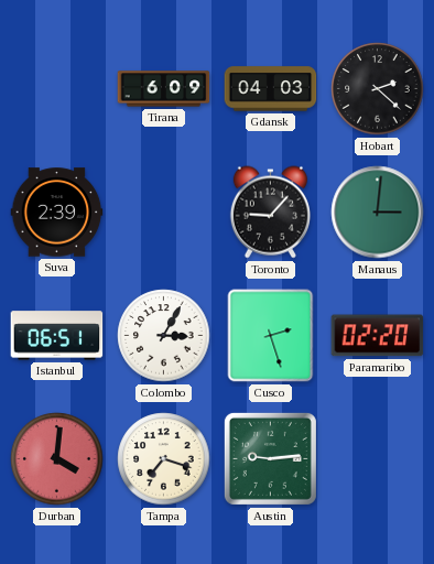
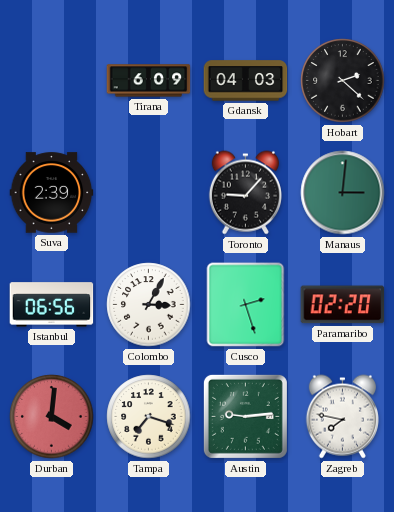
Istanbul: 06:51 -> 06:56 (52, 305)
Zagreb: none -> 7:47 (342, 417)
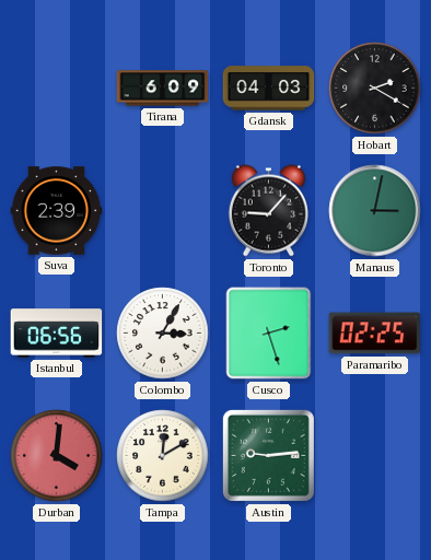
Hobart: 2:22 -> 2:20 (375, 89)
Manaus: 3:01 -> 3:02 (375, 211)
Paramaribo: 02:20 -> 02:25 (375, 334)
Tampa: 7:18 -> 12:10 (163, 456)
Zagreb: 7:47 -> none (342, 417)
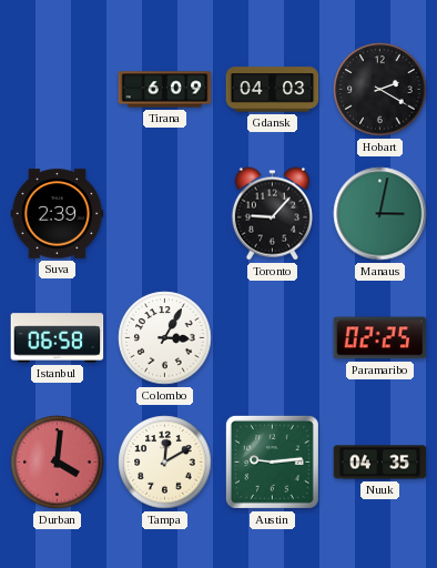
Istanbul: 06:56 -> 06:58 (58, 338)
Cusco: 2:27 -> none (269, 334)
Nuuk: none -> 04:35 (380, 463)
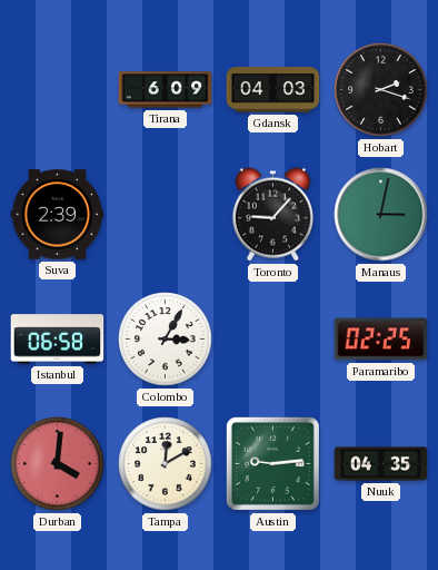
Hobart: 2:20 -> 2:18 (381, 90)
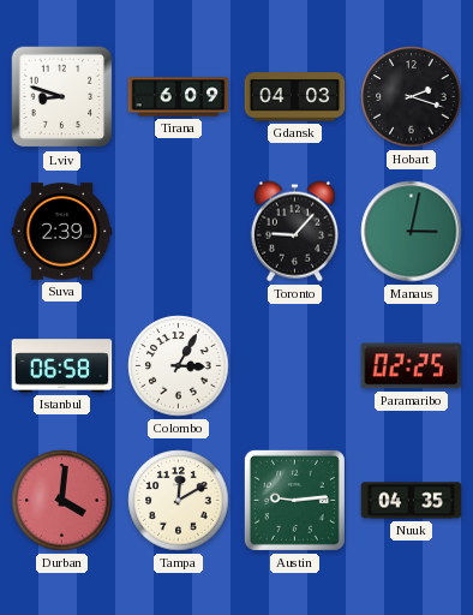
Lviv: none -> 8:48 (62, 97)
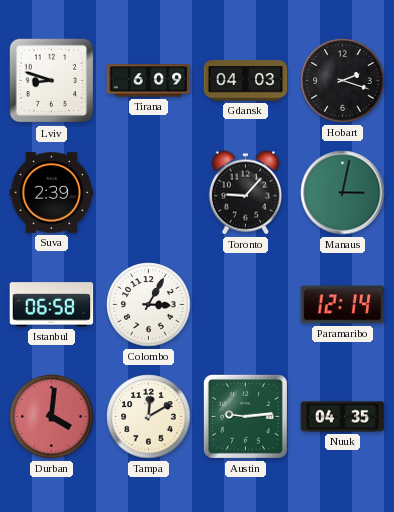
Paramaribo: 02:25 -> 12:14 (343, 305)
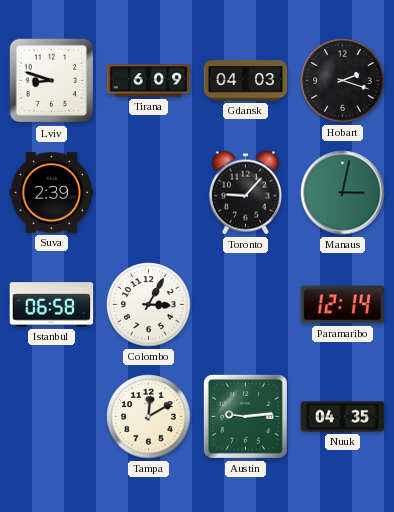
Durban: 4:01 -> none (52, 417)
